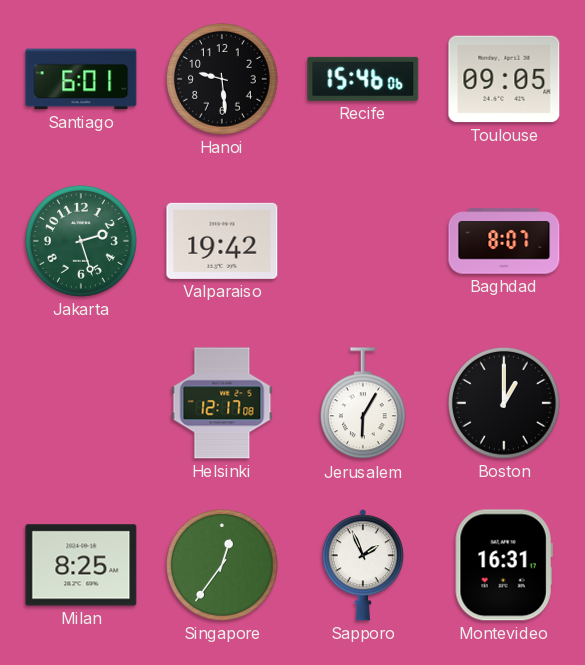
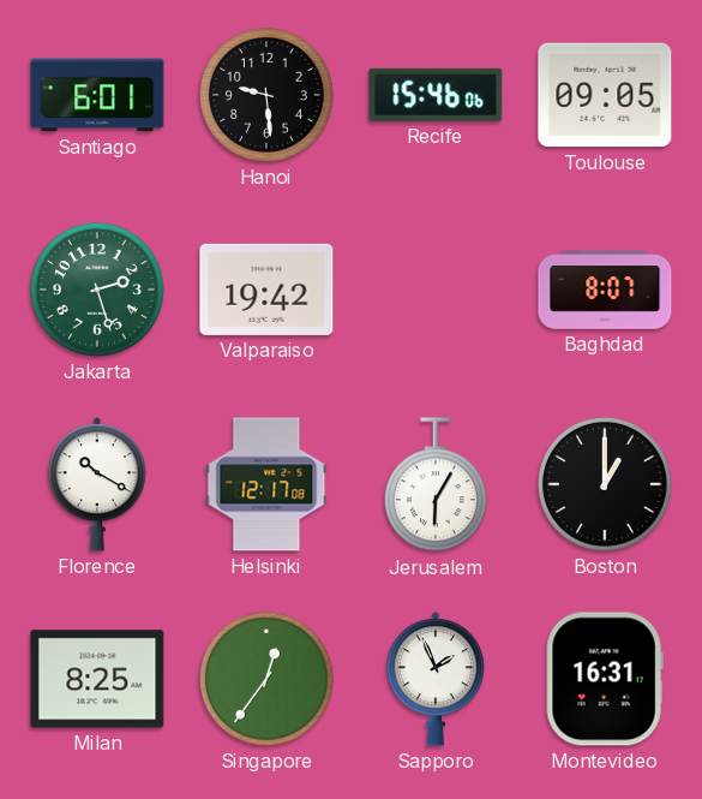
Florence: none -> 10:20 (97, 484)
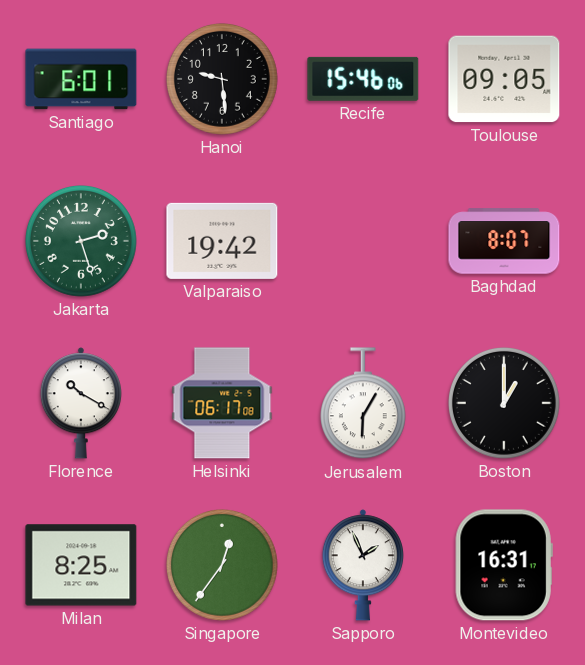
Helsinki: 12:17 -> 06:17 (222, 403)
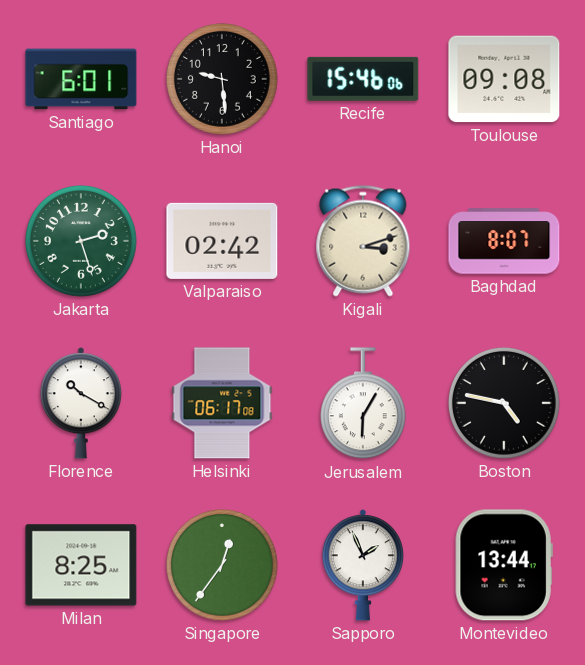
Toulouse: 09:05 -> 09:08 (504, 79)
Valparaiso: 19:42 -> 02:42 (222, 241)
Kigali: none -> 3:12 (363, 241)
Boston: 1:00 -> 4:47 (505, 404)
Montevideo: 16:31 -> 13:44 (504, 565)
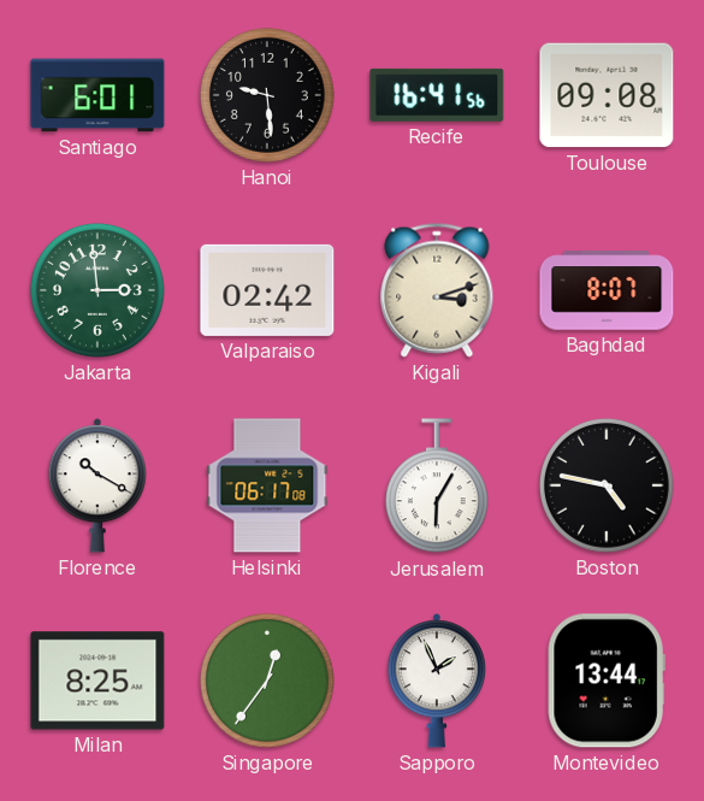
Recife: 15:46 -> 16:41 (437, 95)
Jakarta: 2:27 -> 2:59 (99, 291)
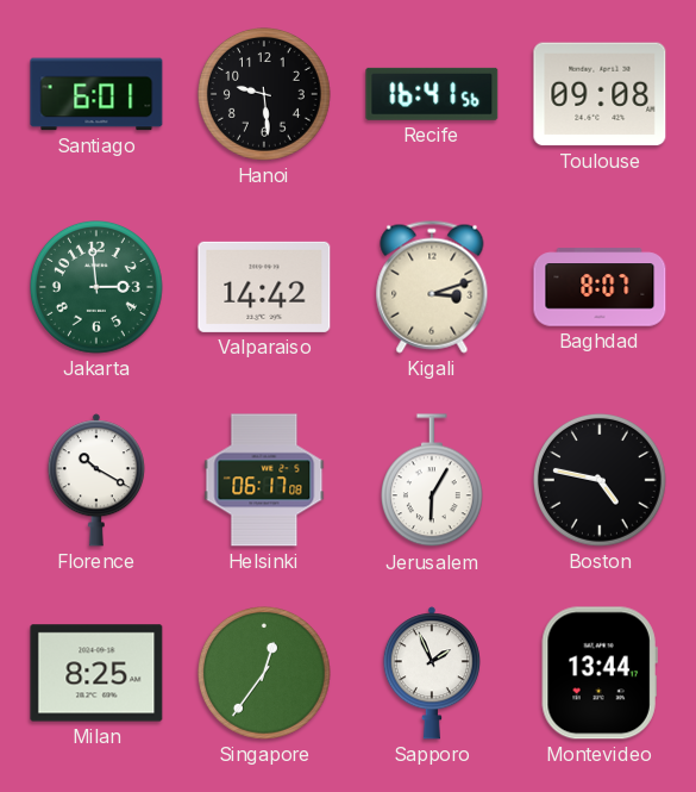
Valparaiso: 02:42 -> 14:42 (264, 287)
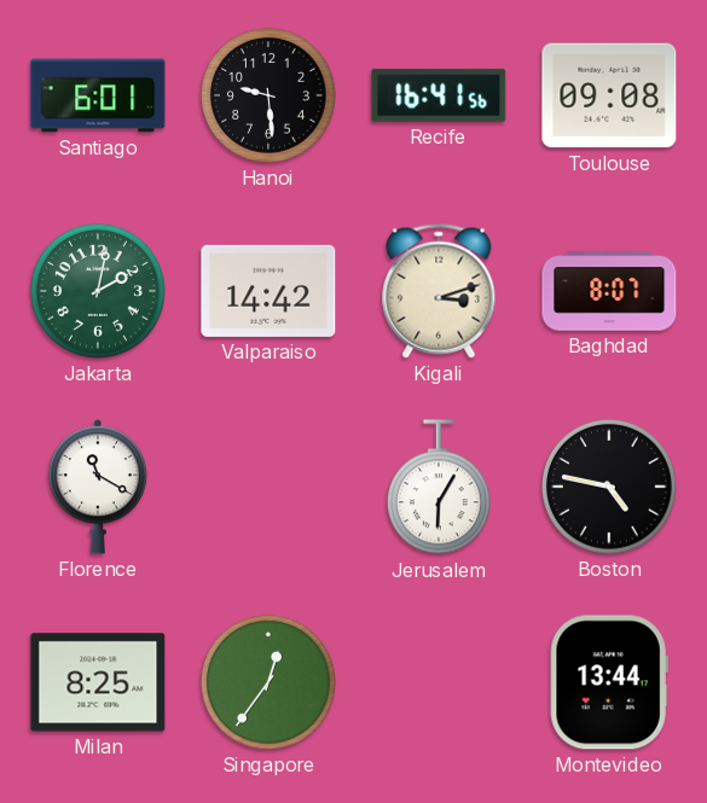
Jakarta: 2:59 -> 2:02 (99, 292)
Florence: 10:20 -> 11:20 (98, 487)
Helsinki: 06:17 -> none (264, 480)
Sapporo: 1:56 -> none (432, 673)
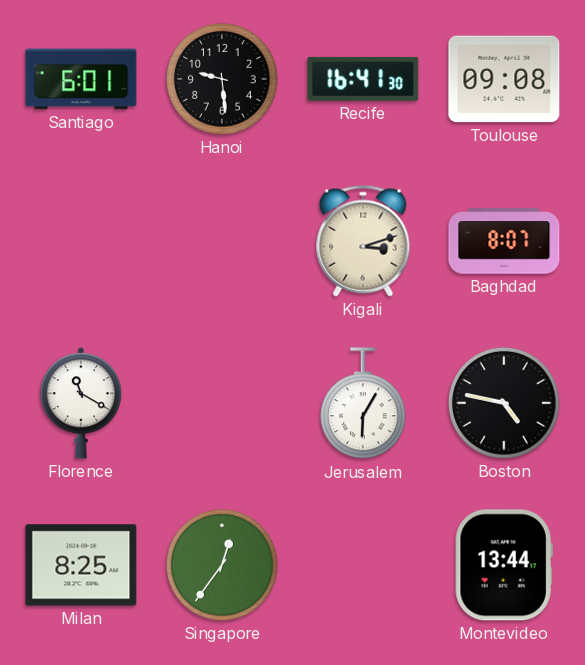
Recife: 16:41:56 -> 16:41:30 (363, 79)
Jakarta: 2:02 -> none (99, 292)
Valparaiso: 14:42 -> none (268, 291)
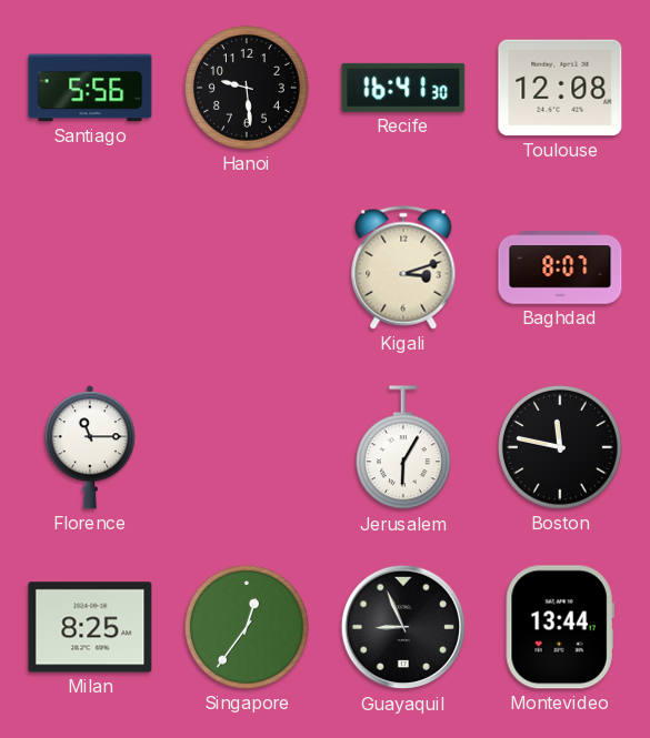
Santiago: 6:01 -> 5:56 (90, 88)
Toulouse: 09:08 -> 12:08 (560, 88)
Florence: 11:20 -> 11:15 (90, 447)
Boston: 4:47 -> 11:47 (561, 448)
Guayaquil: none -> 8:56 (403, 627)
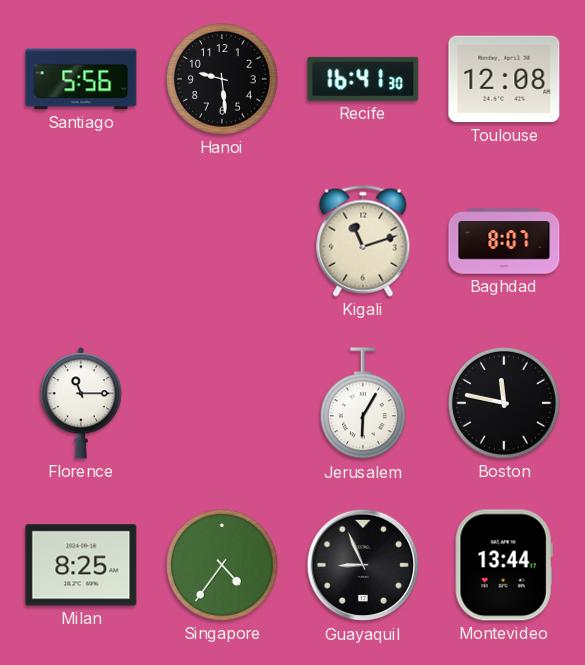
Kigali: 3:12 -> 11:12 (363, 241)
Singapore: 12:36 -> 4:36 (223, 566)
